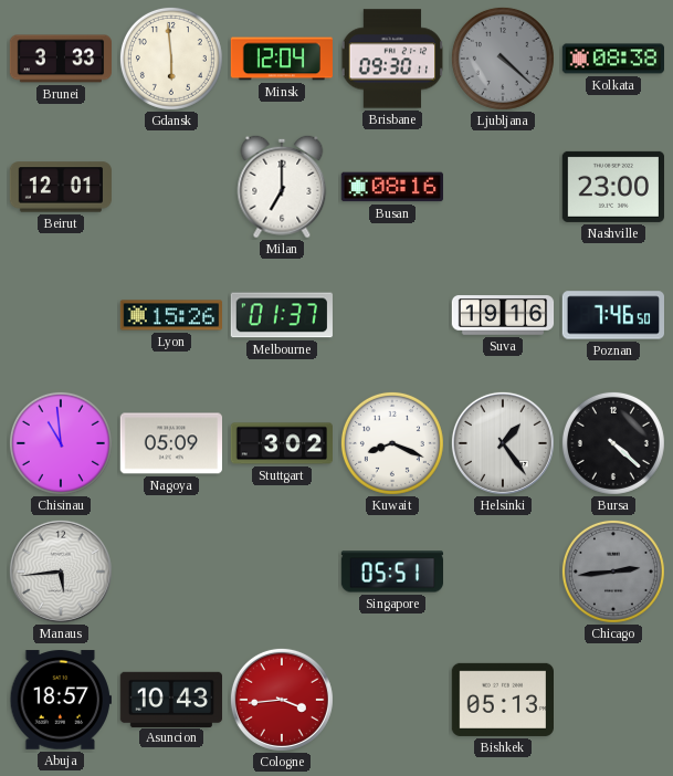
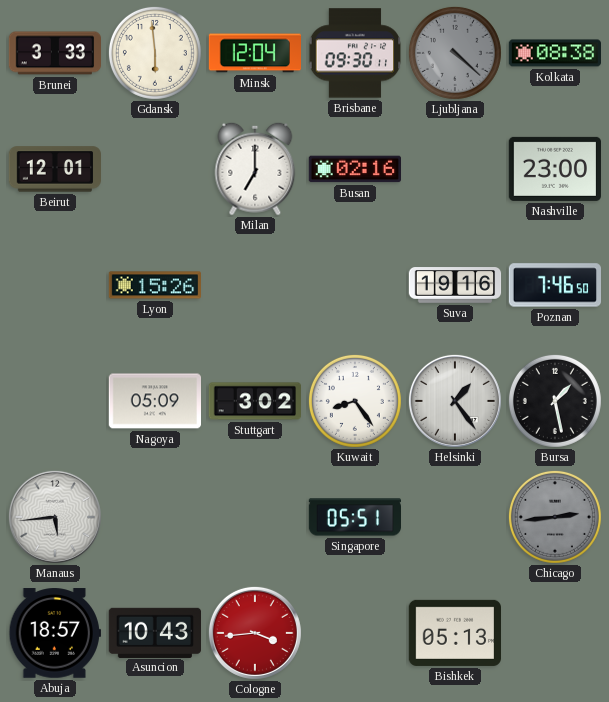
Busan: 08:16 -> 02:16 (354, 169)
Melbourne: 01:37 -> none (281, 315)
Chisinau: 10:59 -> none (61, 443)
Kuwait: 8:19 -> 8:24 (355, 401)
Bursa: 4:22 -> 1:28 (555, 401)
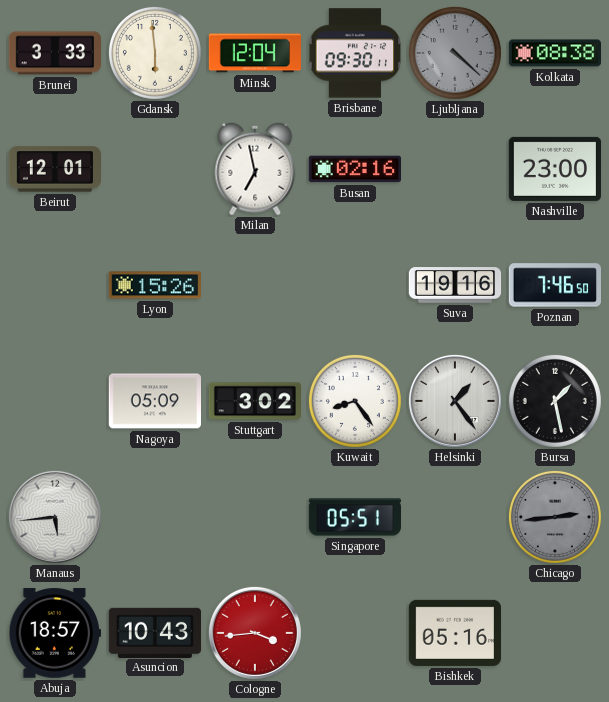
Milan: 7:00 -> 6:58 (255, 169)
Bishkek: 05:13 -> 05:16 (454, 633)
